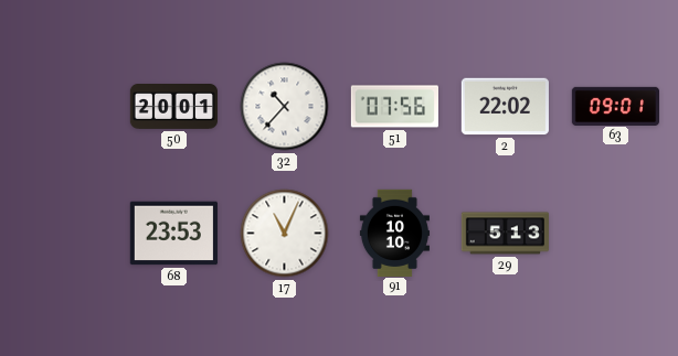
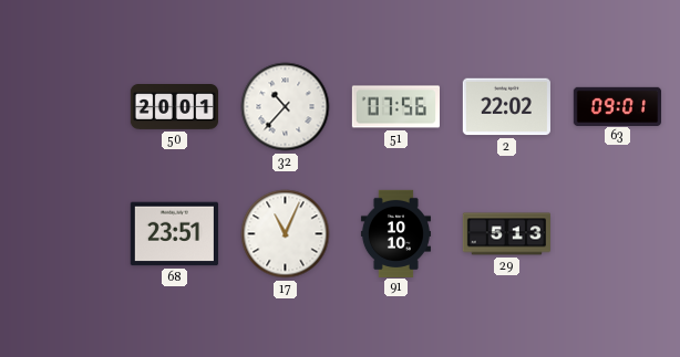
68: 23:53 -> 23:51 (174, 234)
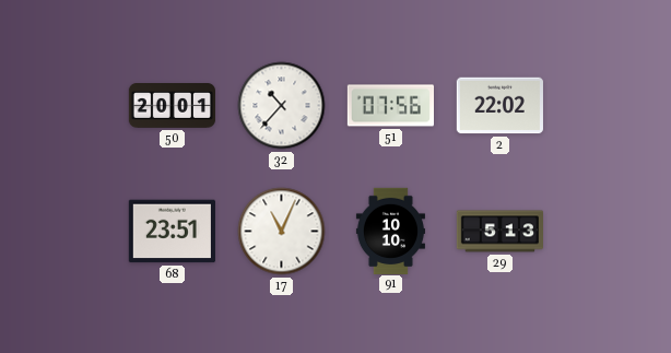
63: 09:01 -> none (617, 106)
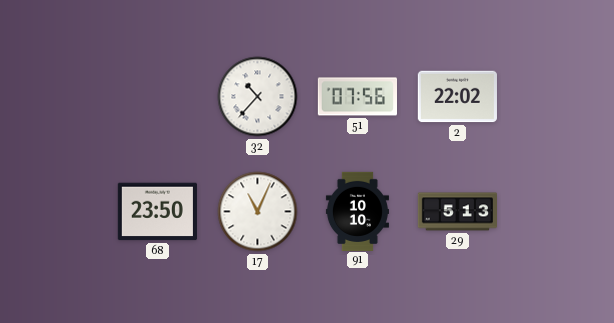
50: 20:01 -> none (172, 106)
68: 23:51 -> 23:50 (157, 212)
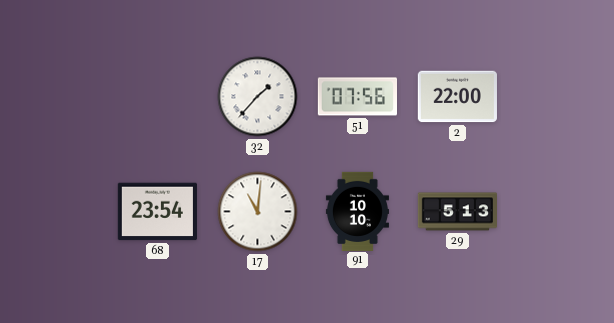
32: 10:37 -> 1:37 (258, 97)
2: 22:02 -> 22:00 (457, 97)
68: 23:50 -> 23:54 (157, 212)
17: 11:04 -> 11:01 (258, 212)
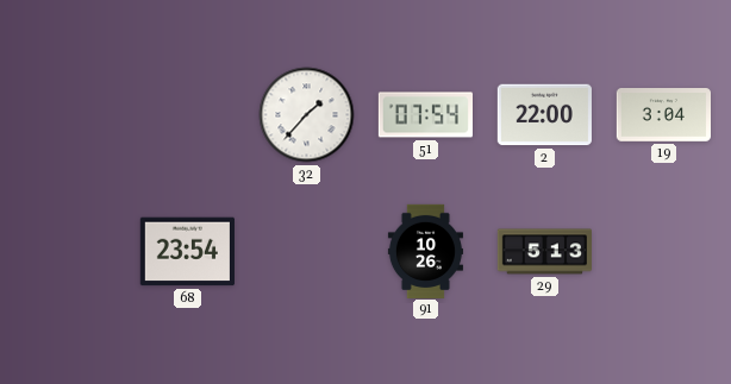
51: 07:56 -> 07:54 (425, 115)
19: none -> 3:04 (663, 115)
17: 11:01 -> none (258, 212)
91: 10:10 -> 10:26 (425, 251)
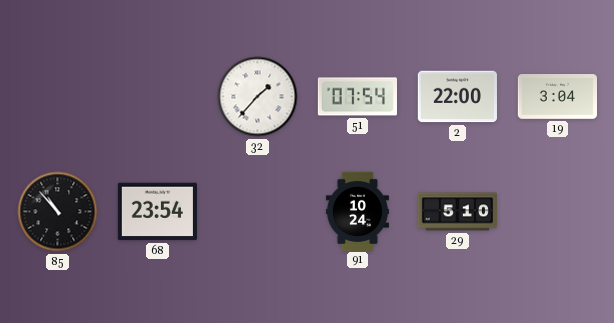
85: none -> 10:53 (58, 212)
91: 10:26 -> 10:24 (357, 211)
29: 5:13 -> 5:10 (457, 212)
